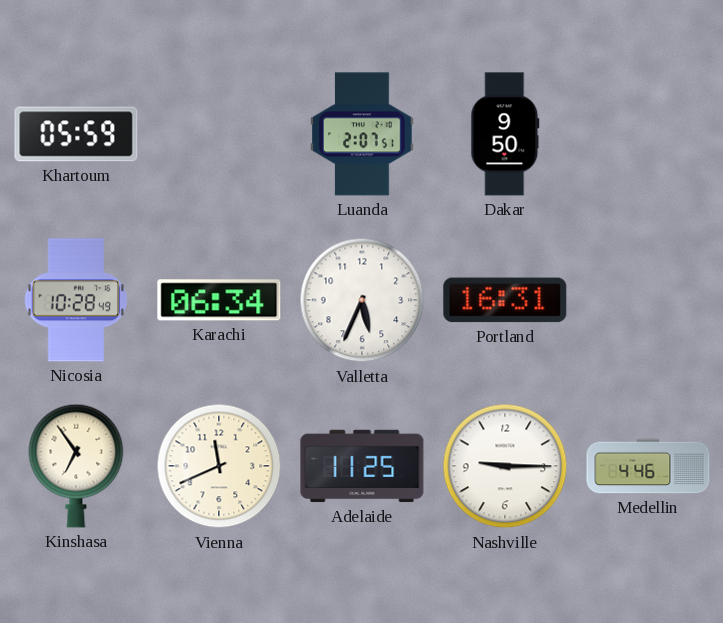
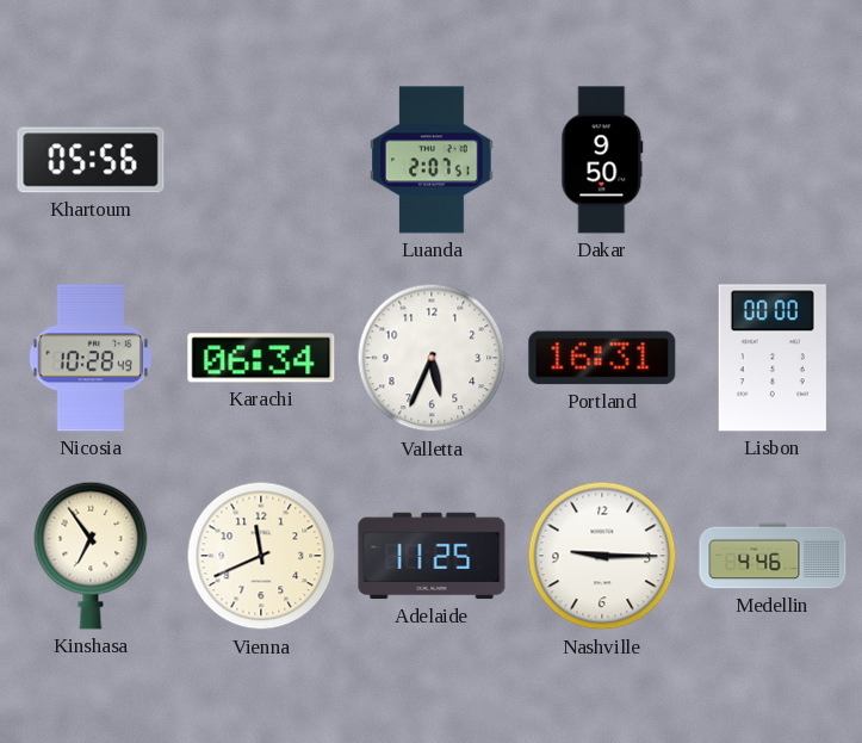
Khartoum: 05:59 -> 05:56 (91, 160)
Lisbon: none -> 00:00 (773, 358)
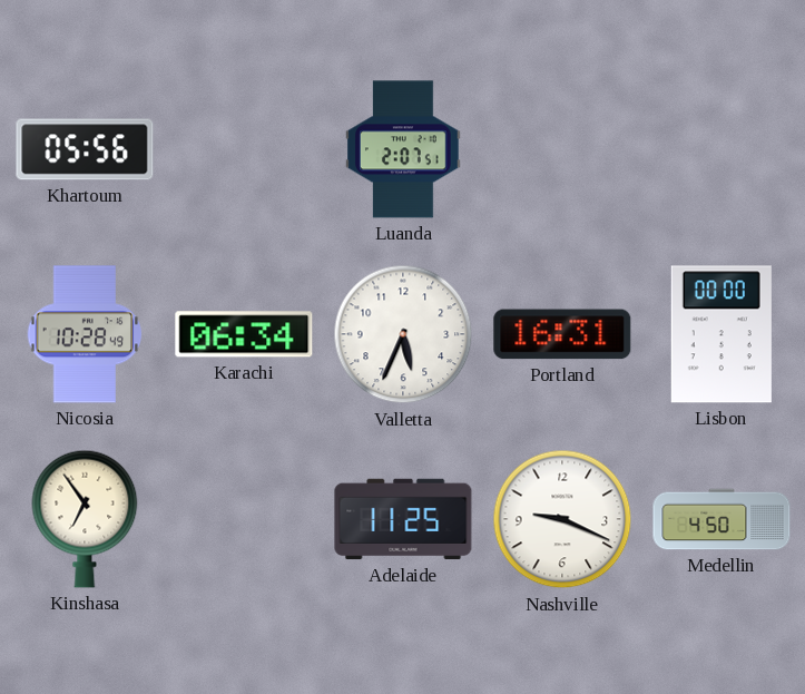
Dakar: 9:50 -> none (602, 160)
Vienna: 11:41 -> none (261, 556)
Nashville: 9:15 -> 9:19 (562, 519)
Medellin: 4:46 -> 4:50 (721, 519)
